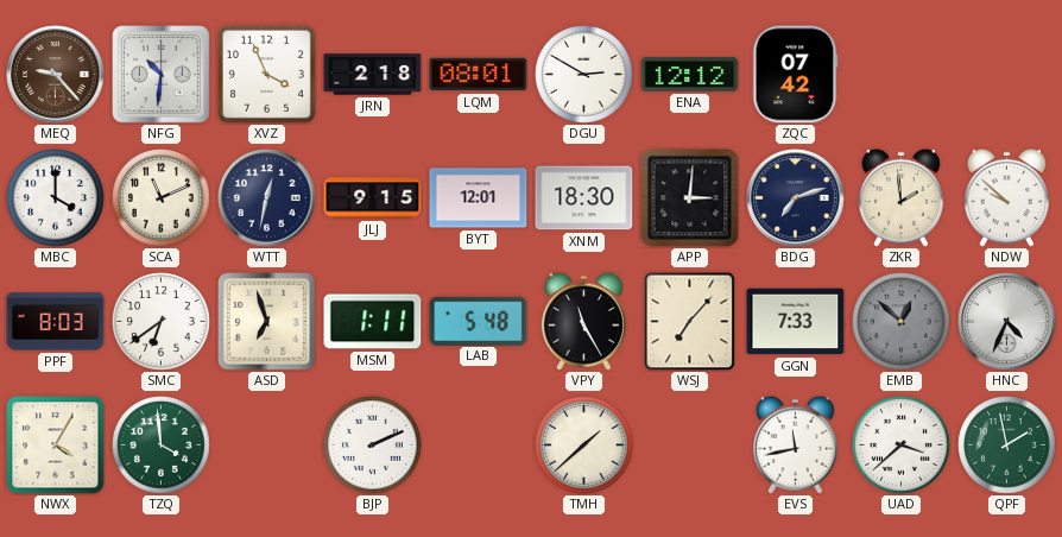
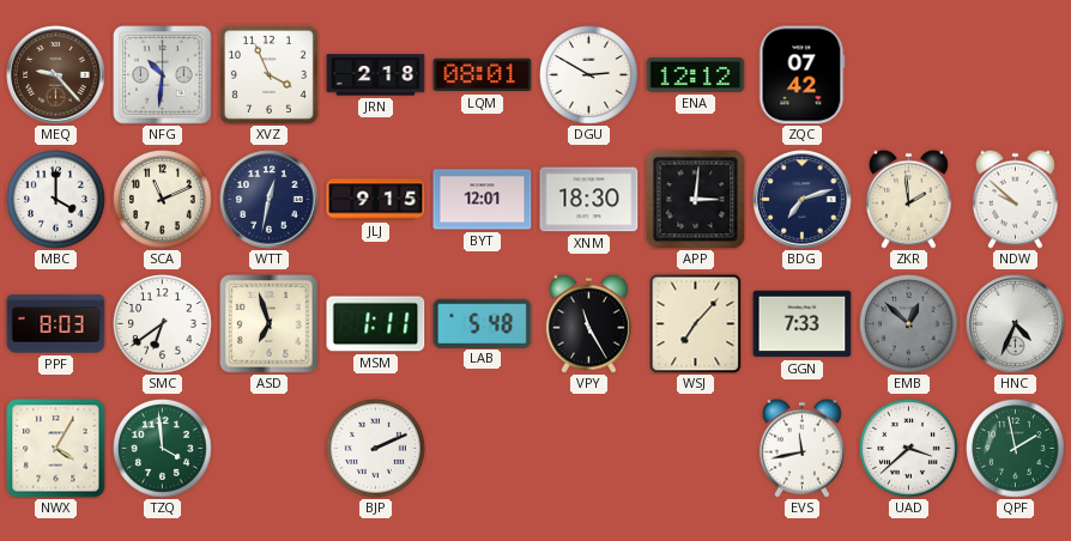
TMH: 1:38 -> none (584, 446)
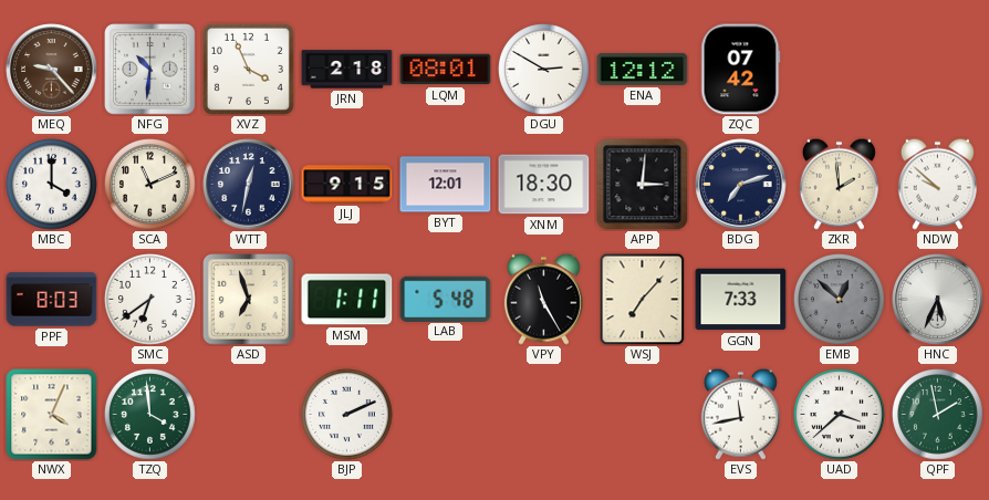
HNC: 4:34 -> 5:34 (938, 300)
NWX: 4:05 -> 4:04 (52, 415)
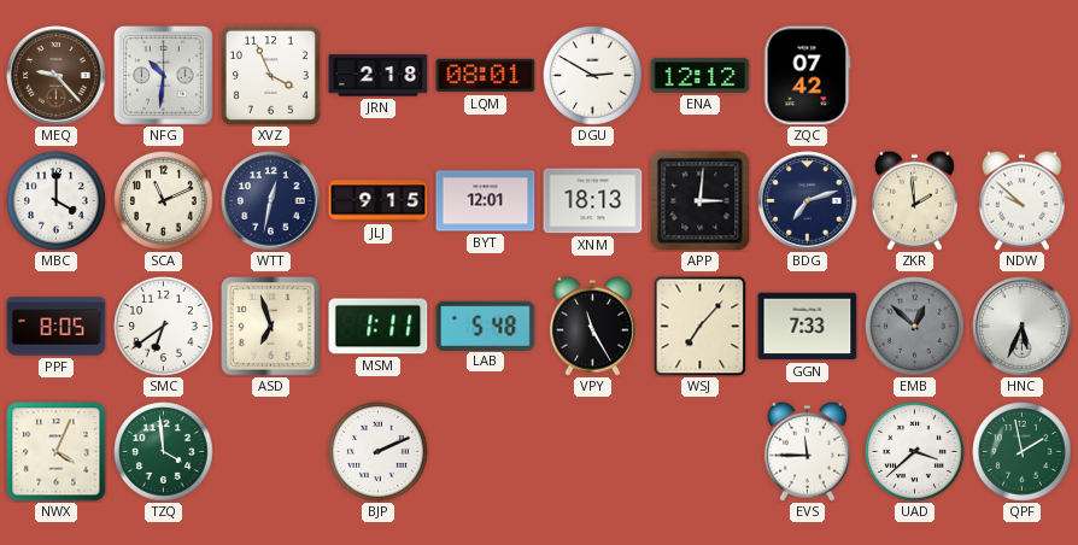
XNM: 18:30 -> 18:13 (593, 201)
PPF: 8:03 -> 8:05 (57, 327)
EVS: 11:43 -> 11:45 (807, 451)
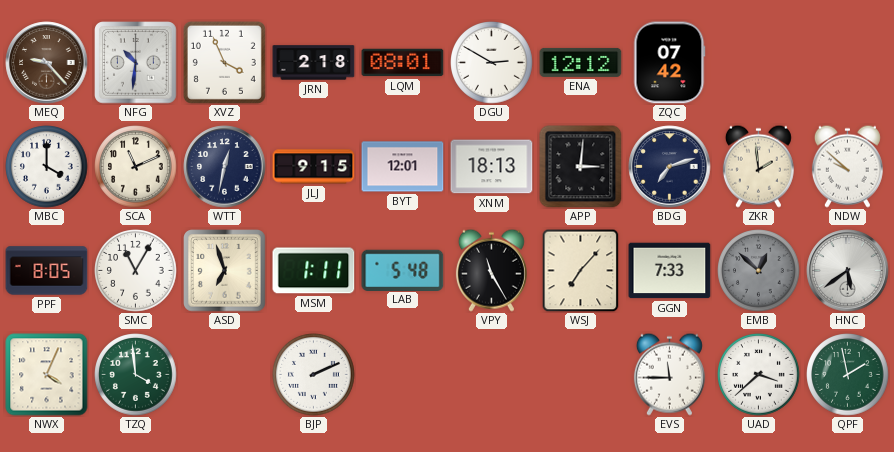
SMC: 6:39 -> 11:05 (136, 271)
HNC: 5:34 -> 5:39 (848, 271)
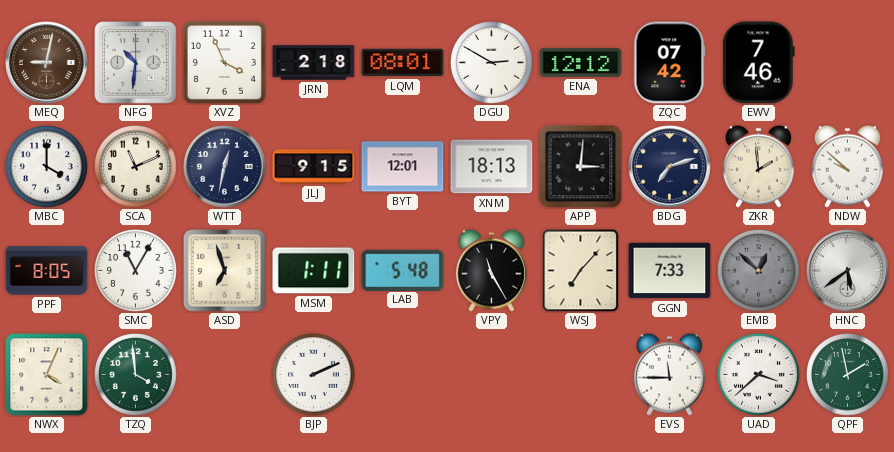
MEQ: 9:23 -> 9:02 (47, 63)
EWV: none -> 7:46 (758, 63)
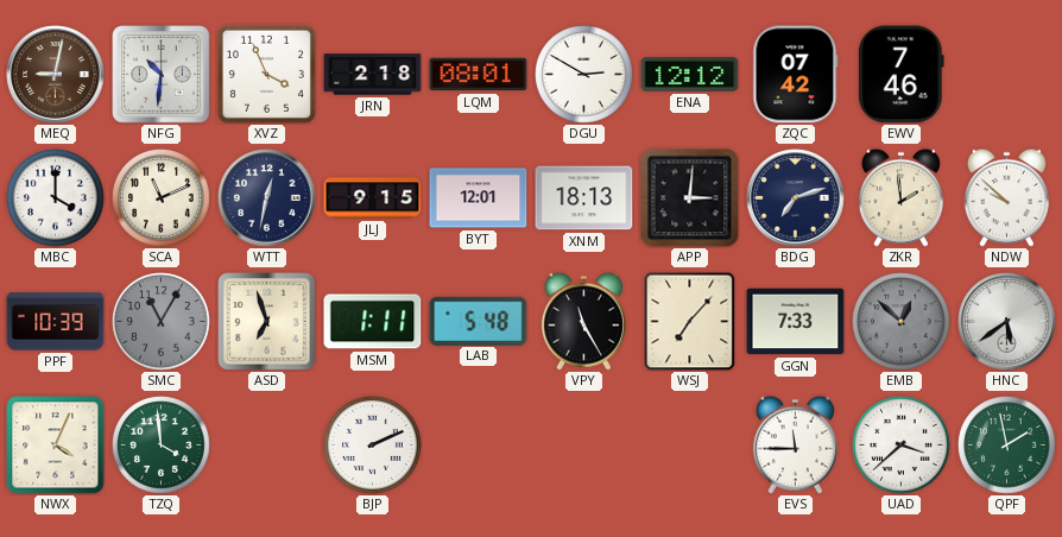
PPF: 8:05 -> 10:39 (56, 322)
SMC dial: white -> grey (162, 322)
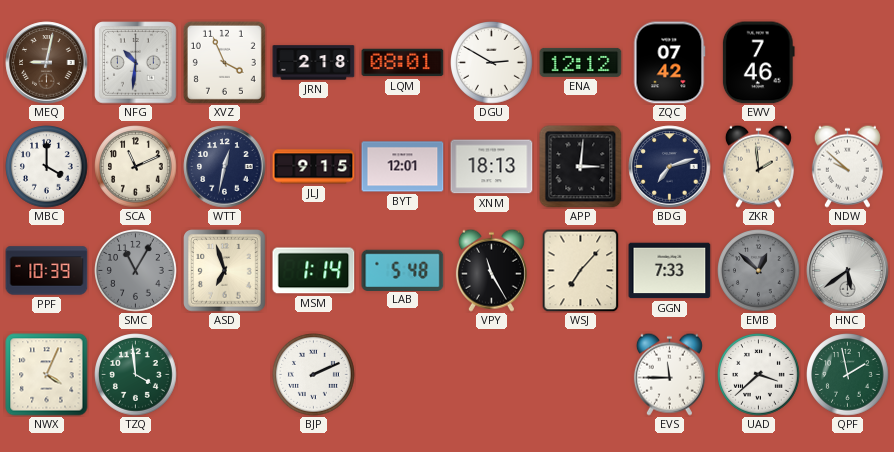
MSM: 1:11 -> 1:14 (314, 271)
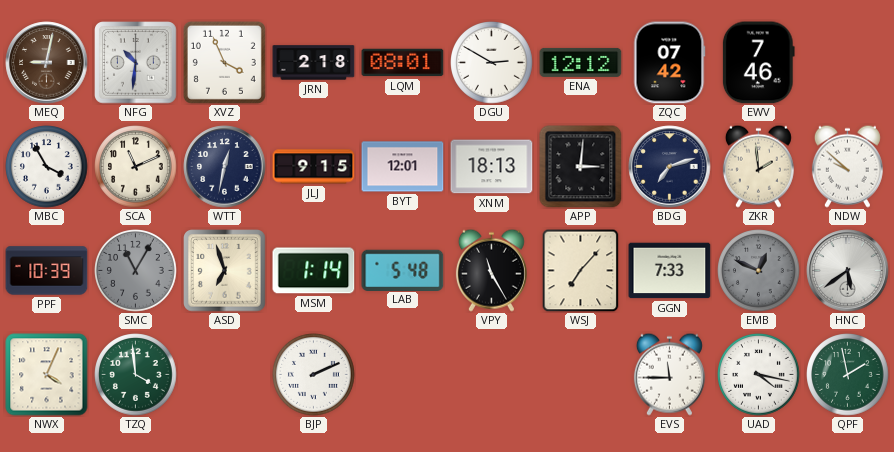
MBC: 4:00 -> 3:55 (47, 167)
EMB: 12:52 -> 12:49 (759, 271)
UAD: 3:38 -> 4:17 (759, 375)
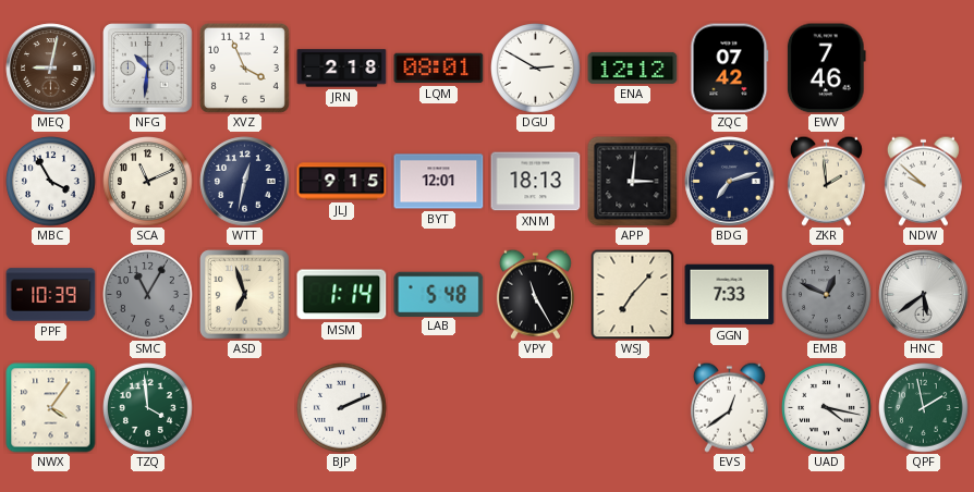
NWX: 4:04 -> 4:06 (51, 408)
EVS: 11:45 -> 12:39 (729, 407)
